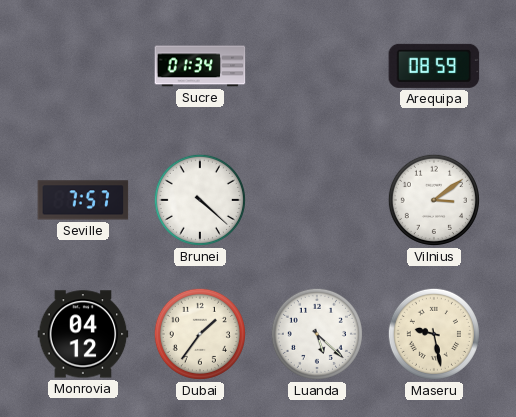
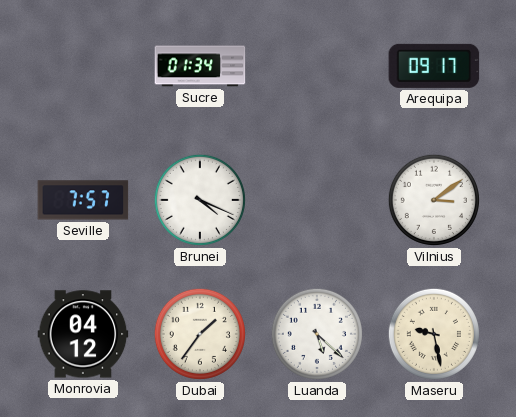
Arequipa: 08:59 -> 09:17 (434, 66)
Brunei: 4:22 -> 4:19 (200, 200)
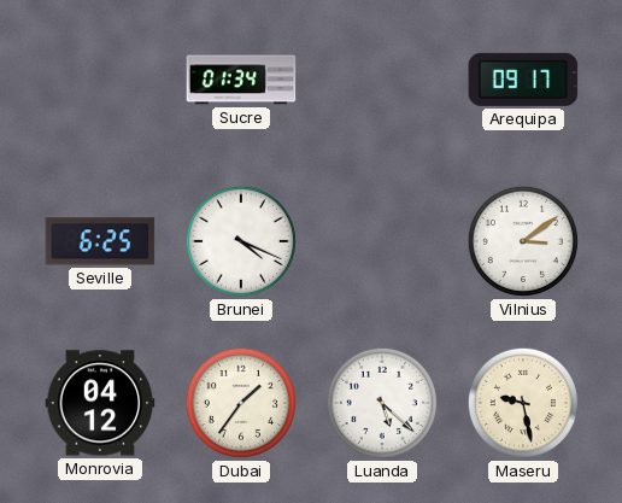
Seville: 7:57 -> 6:25 (100, 241)
